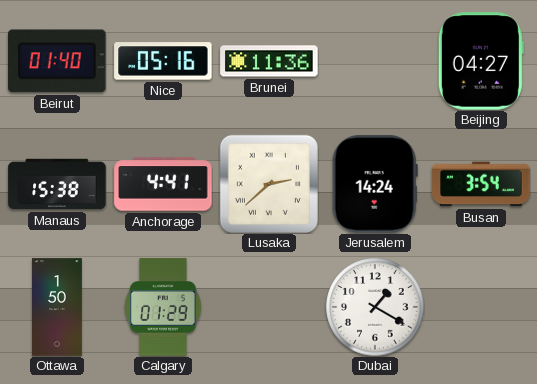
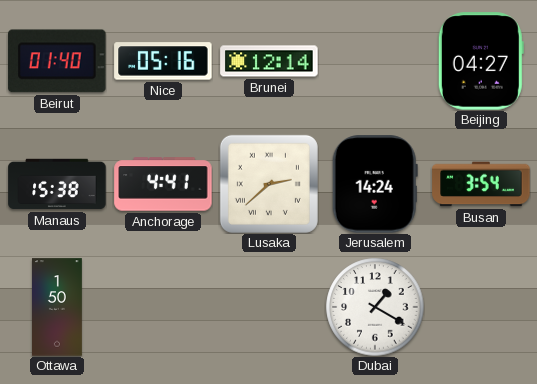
Brunei: 11:36 -> 12:14 (269, 61)
Calgary: 01:29 -> none (163, 307)
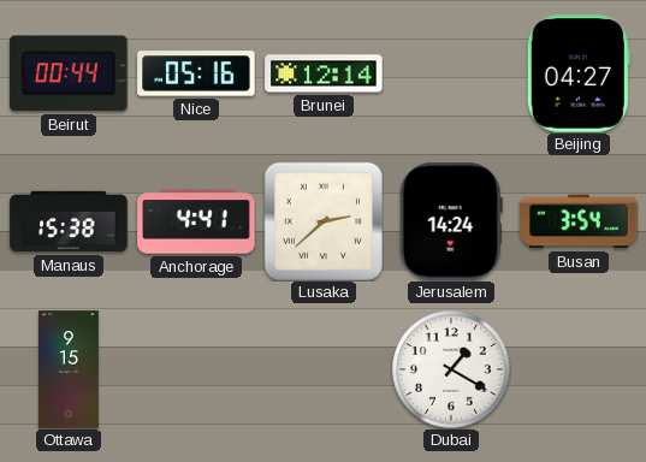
Beirut: 01:40 -> 00:44 (69, 73)
Ottawa: 1:50 -> 9:15 (70, 369)
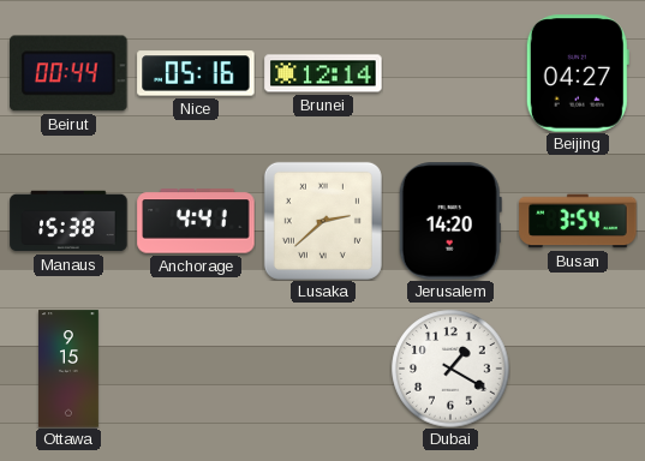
Jerusalem: 14:24 -> 14:20 (450, 221)
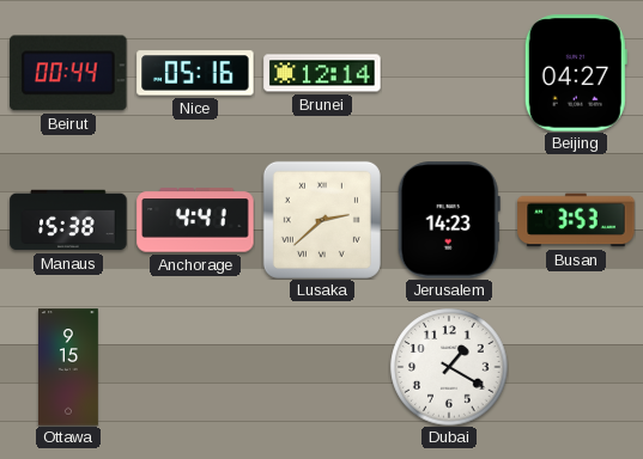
Jerusalem: 14:20 -> 14:23 (449, 220)
Busan: 3:54 -> 3:53 (576, 220)
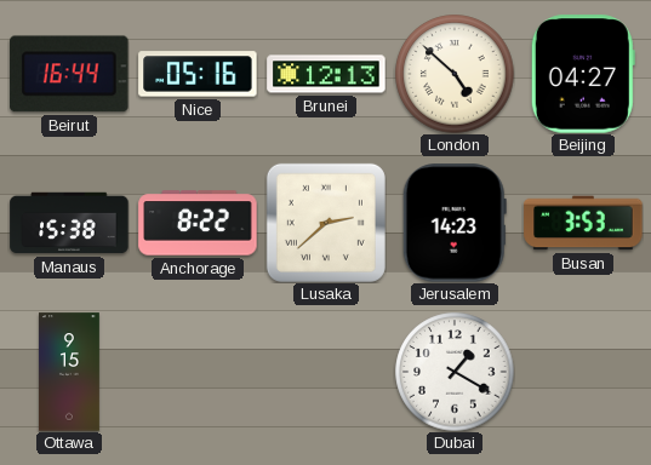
Beirut: 00:44 -> 16:44 (69, 74)
Brunei: 12:14 -> 12:13 (326, 74)
London: none -> 4:52 (455, 74)
Anchorage: 4:41 -> 8:22 (198, 223)
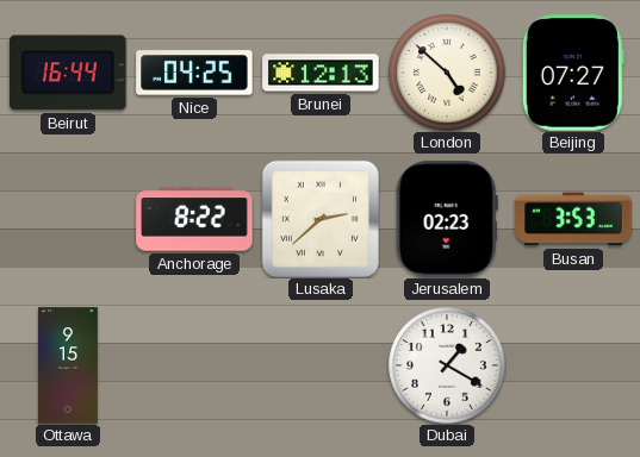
Nice: 05:16 -> 04:25 (194, 73)
Beijing: 04:27 -> 07:27 (573, 73)
Manaus: 15:38 -> none (69, 223)
Jerusalem: 14:23 -> 02:23 (447, 219)
